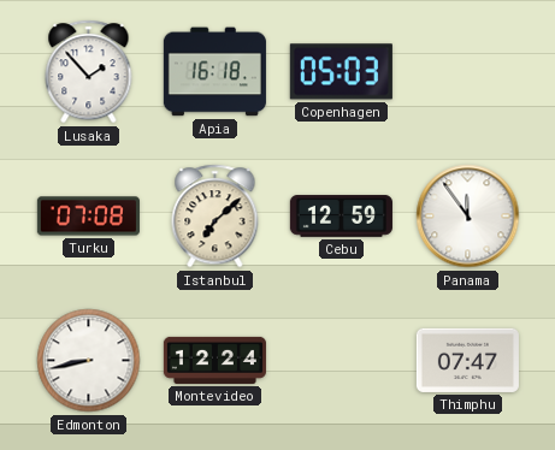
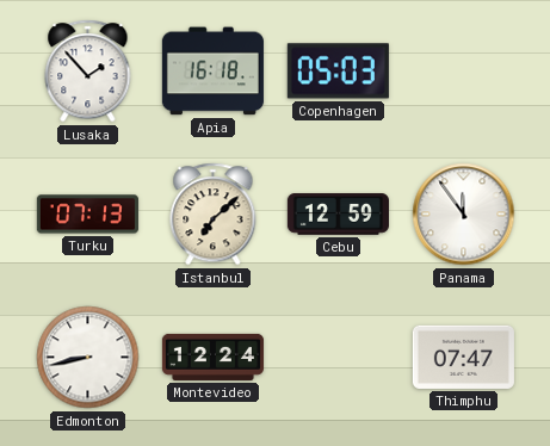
Turku: 07:08 -> 07:13 (87, 215)
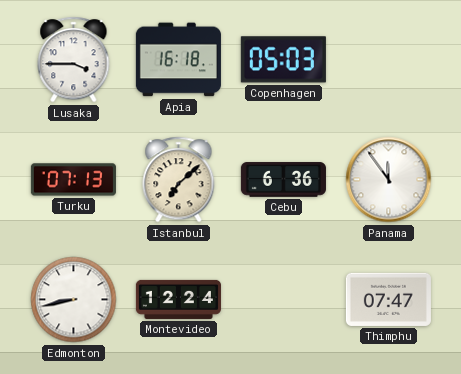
Lusaka: 1:53 -> 3:45 (74, 60)
Cebu: 12:59 -> 6:36 (283, 180)
